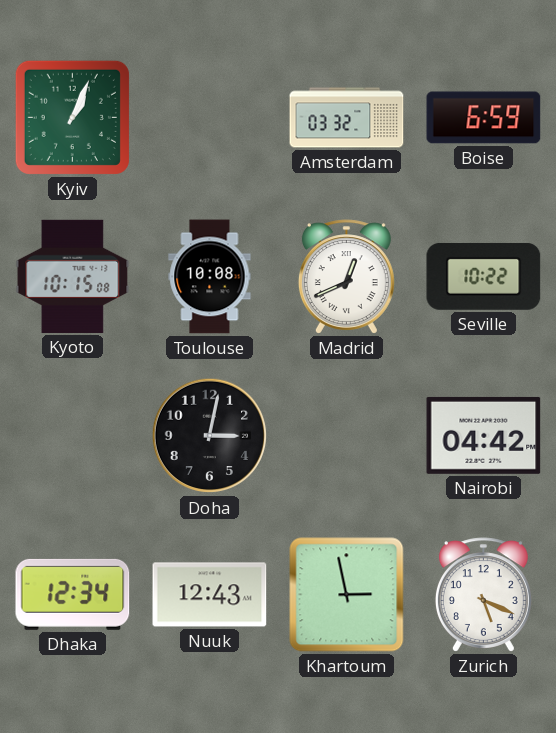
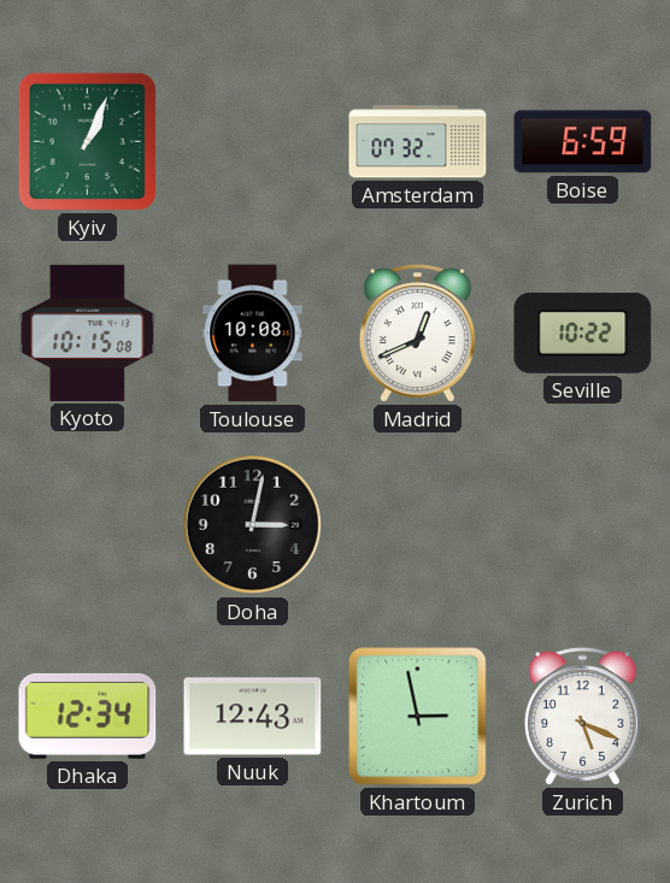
Amsterdam: 03:32 -> 07:32 (418, 142)
Nairobi: 04:42 -> none (484, 435)
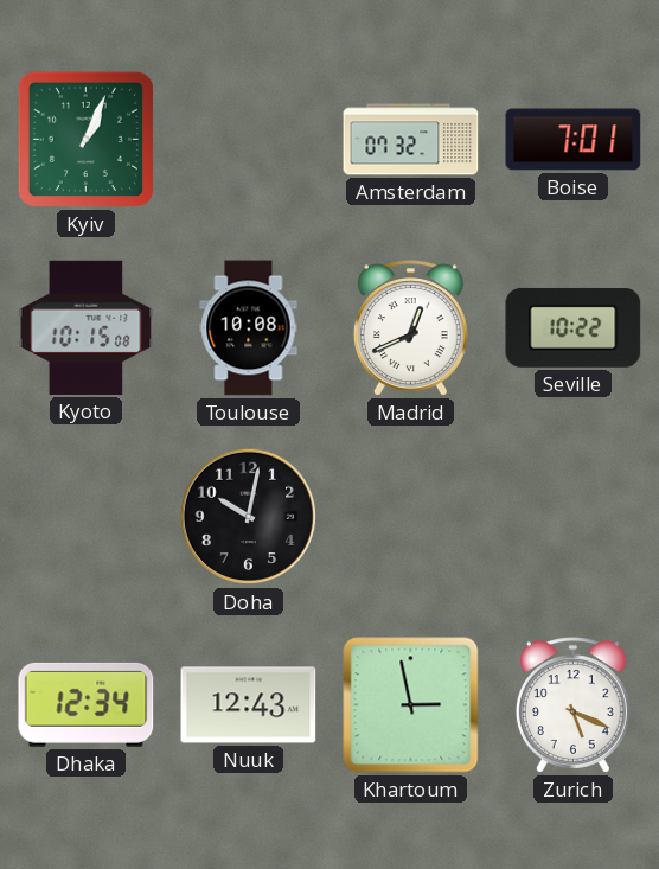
Boise: 6:59 -> 7:01 (574, 140)
Doha: 3:02 -> 10:02 (249, 517)
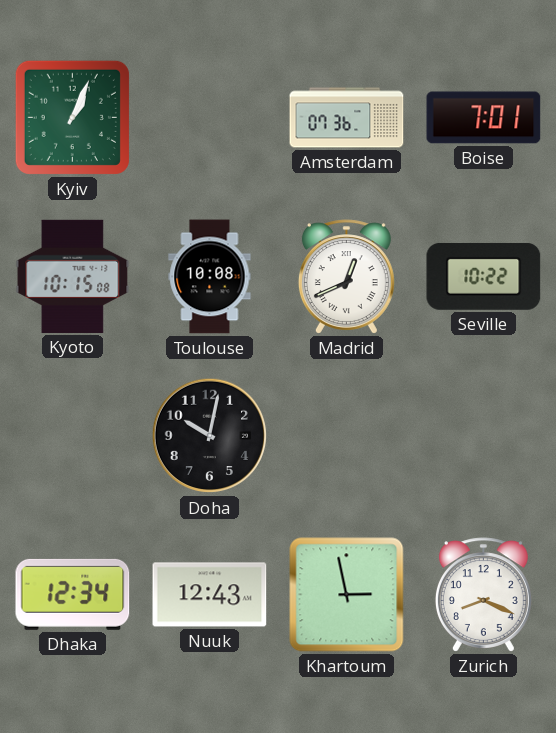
Amsterdam: 07:32 -> 07:36 (347, 118)
Zurich: 5:19 -> 8:19 (483, 595)
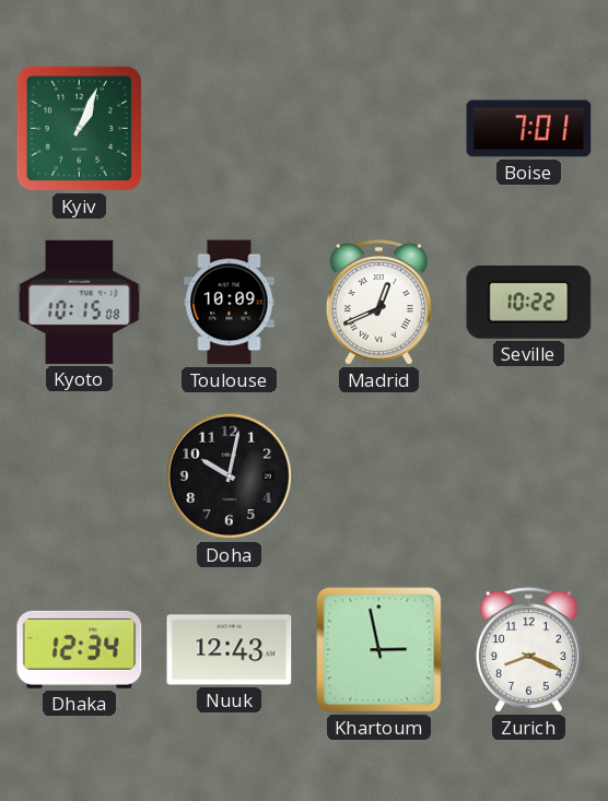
Amsterdam: 07:36 -> none (347, 118)
Toulouse: 10:08 -> 10:09 (230, 303)
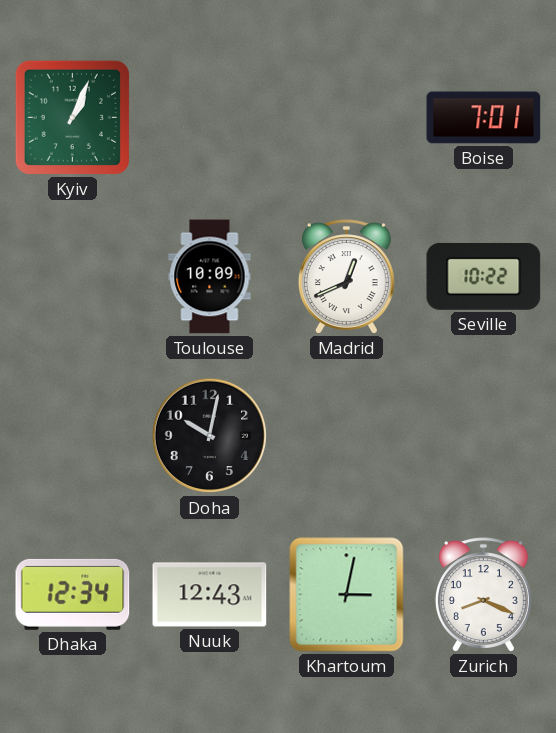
Kyoto: 10:15 -> none (80, 302)
Khartoum: 2:58 -> 3:02 (347, 595)
